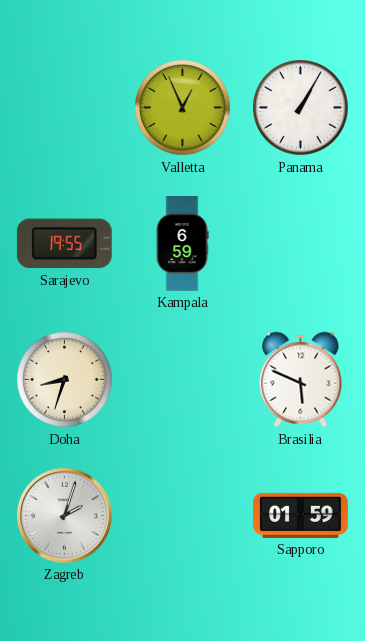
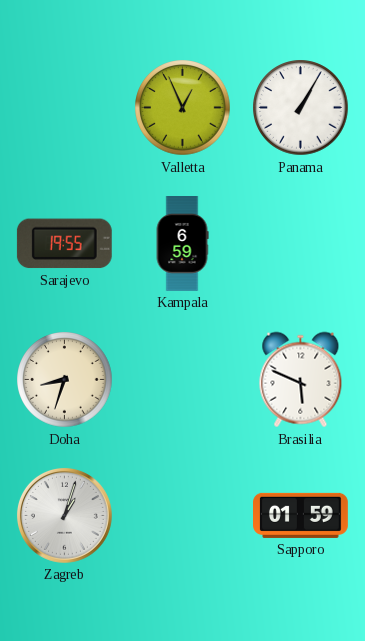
Zagreb: 2:03 -> 1:03 (64, 515)
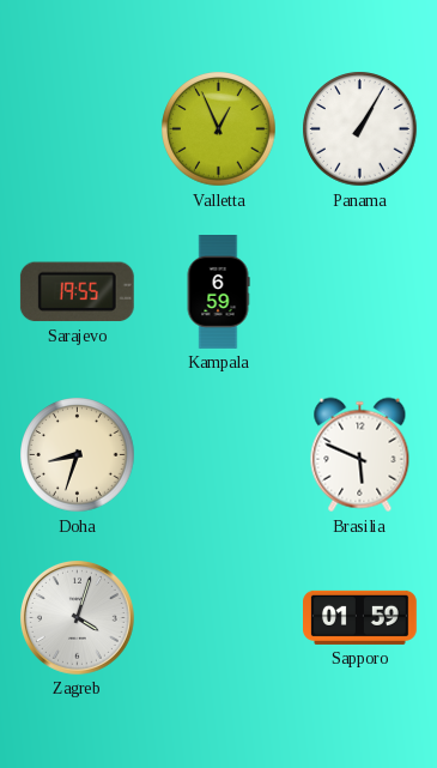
Zagreb: 1:03 -> 4:03 (77, 617)
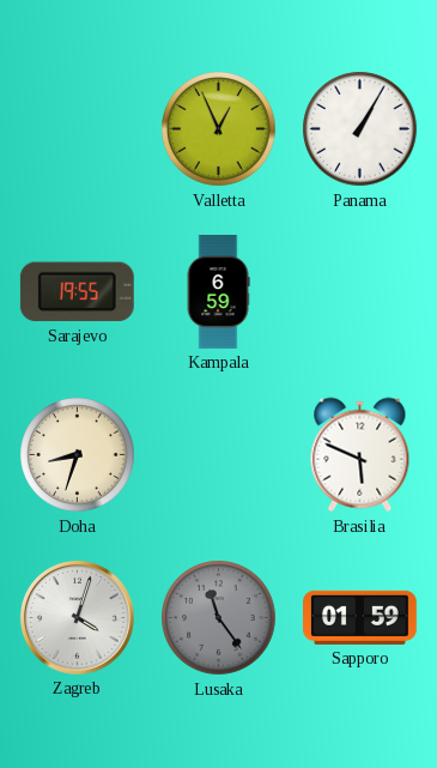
Lusaka: none -> 11:24 (219, 618)
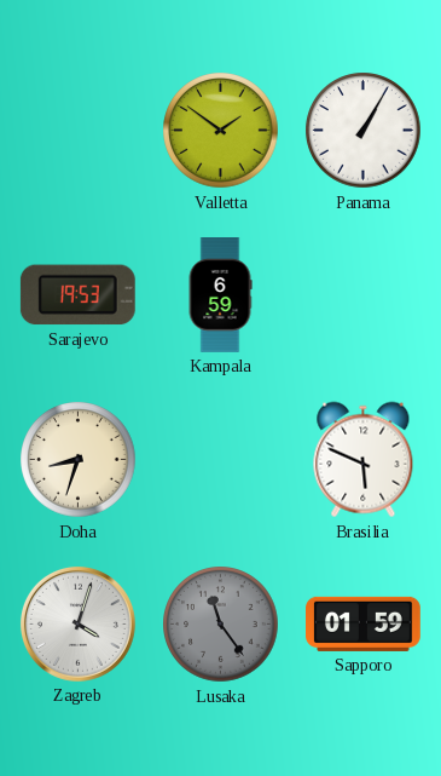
Valletta: 12:56 -> 1:51 (221, 131)
Sarajevo: 19:55 -> 19:53 (77, 295)
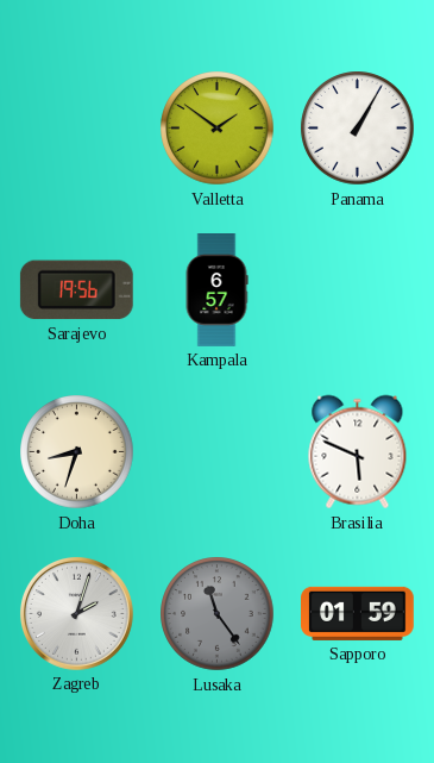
Sarajevo: 19:53 -> 19:56 (76, 290)
Kampala: 6:59 -> 6:57 (216, 290)
Zagreb: 4:03 -> 2:03 (76, 613)
